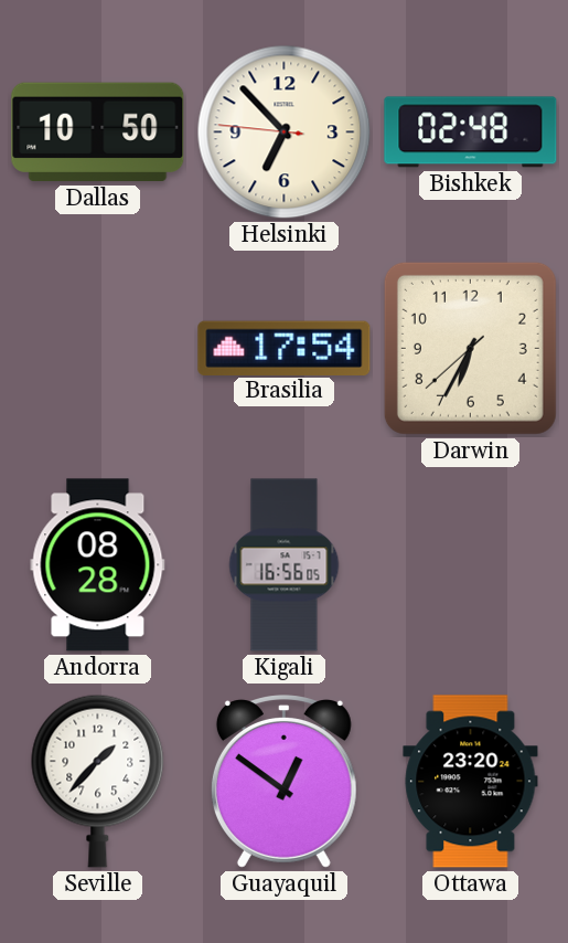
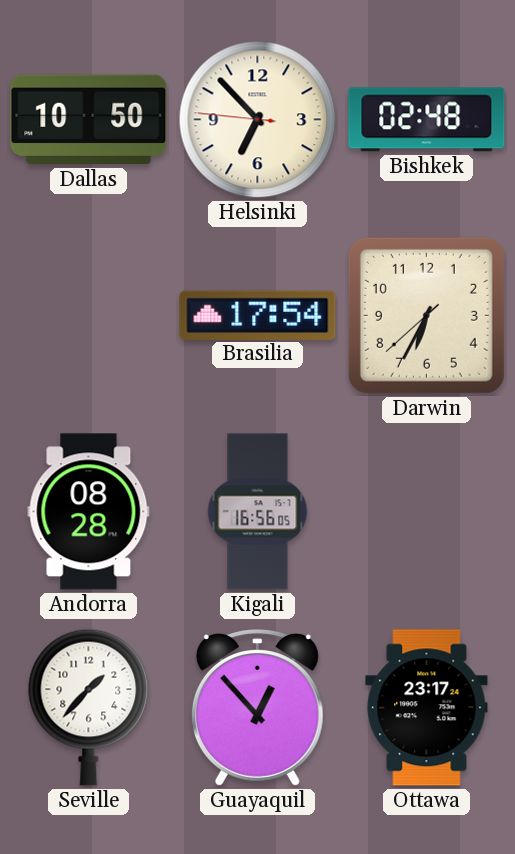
Guayaquil: 12:51 -> 12:53 (257, 708)
Ottawa: 23:20 -> 23:17 (427, 708)
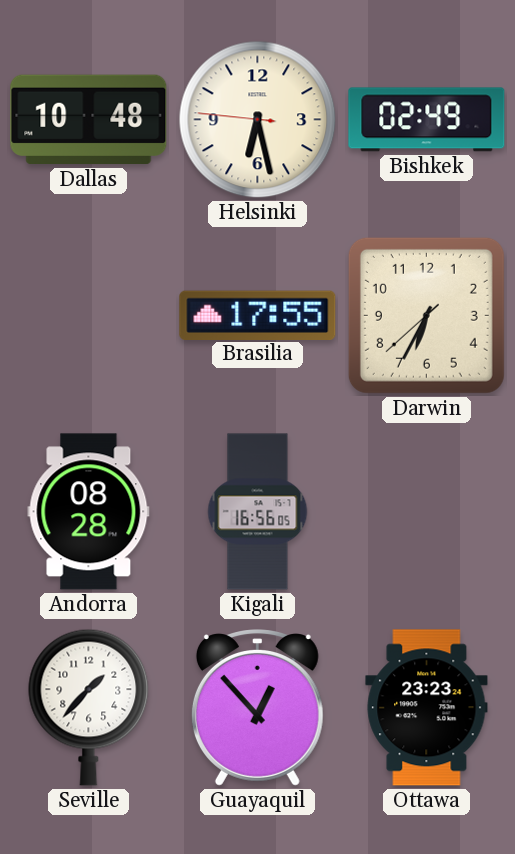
Dallas: 10:50 -> 10:48 (89, 120)
Helsinki: 6:52 -> 6:27 (258, 120)
Bishkek: 02:48 -> 02:49 (427, 120)
Brasilia: 17:54 -> 17:55 (258, 315)
Ottawa: 23:17 -> 23:23 (427, 708)
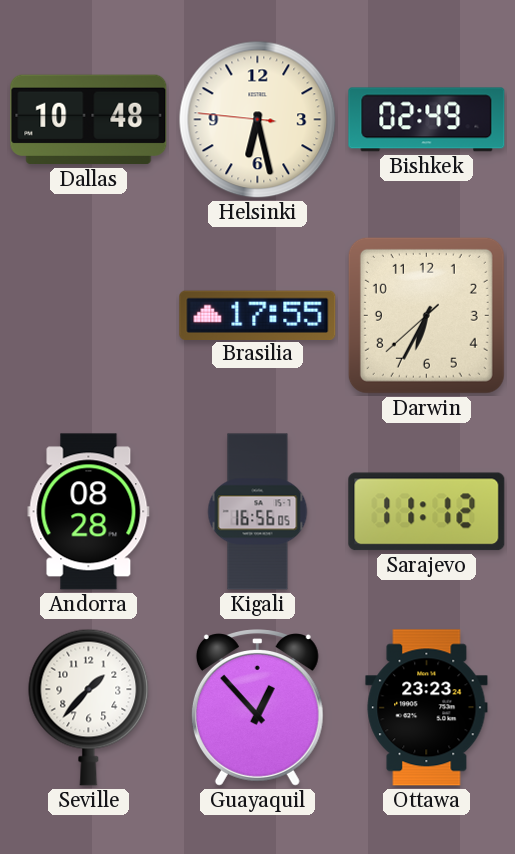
Sarajevo: none -> 11:12 (427, 512)
